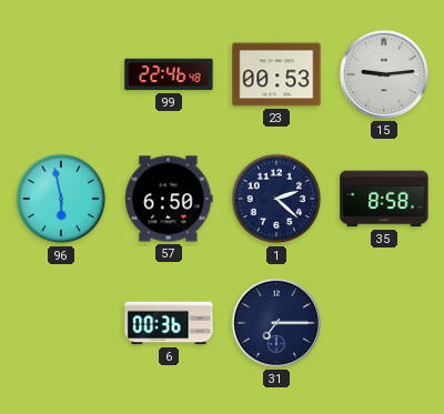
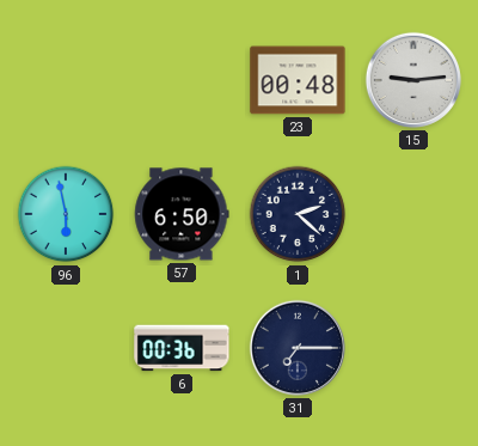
99: 22:46 -> none (169, 74)
23: 00:53 -> 00:48 (298, 80)
35: 8:58 -> none (384, 199)
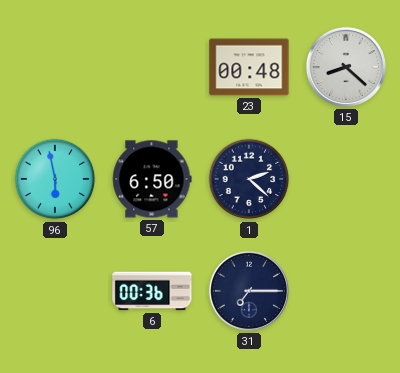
15: 9:14 -> 8:22 (346, 67)
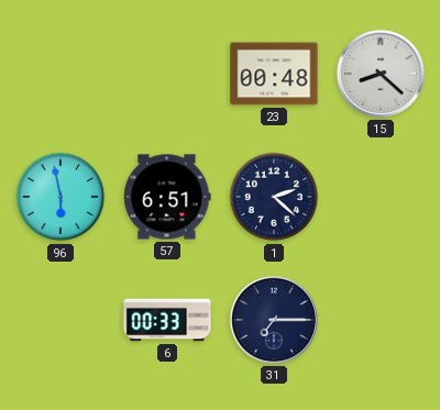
57: 6:50 -> 6:51 (167, 197)
6: 00:36 -> 00:33 (167, 320)
